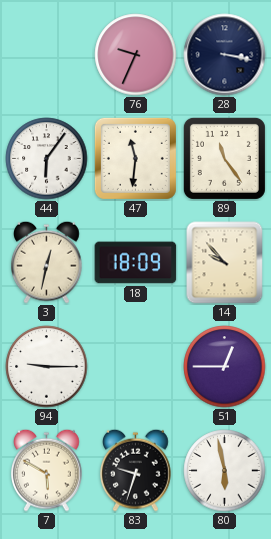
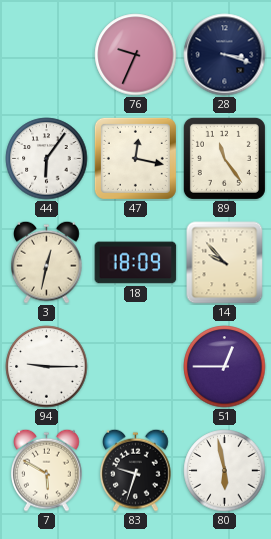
28: 3:17 -> 3:18 (225, 55)
47: 11:31 -> 12:17 (135, 158)
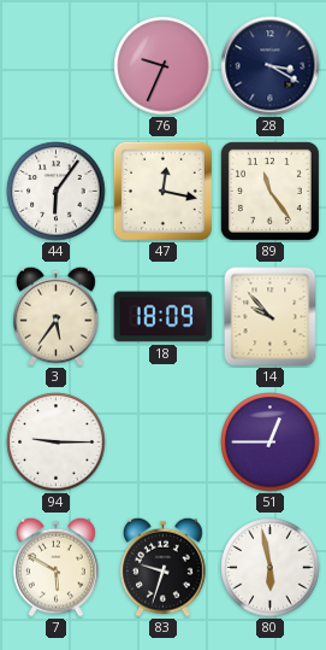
28: 3:18 -> 3:20 (271, 66)
3: 12:32 -> 5:36 (57, 316)
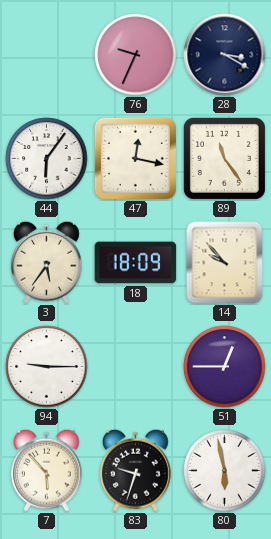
7: 5:50 -> 5:53 (47, 470)
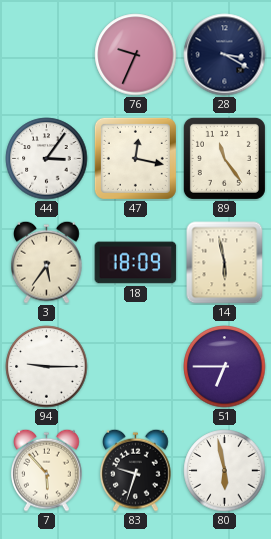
44: 6:06 -> 3:06 (47, 159)
14: 9:53 -> 5:58 (225, 263)
51: 12:45 -> 6:45 (225, 367)
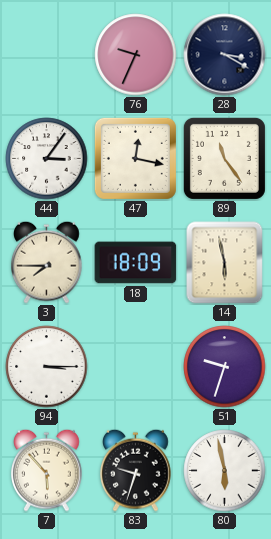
3: 5:36 -> 7:45 (47, 262)
94: 9:15 -> 3:15 (47, 367)
51: 6:45 -> 9:33 (225, 367)
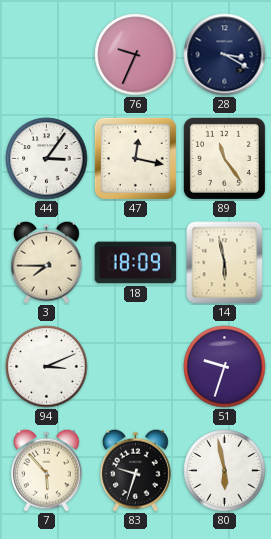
94: 3:15 -> 3:11 (47, 367)
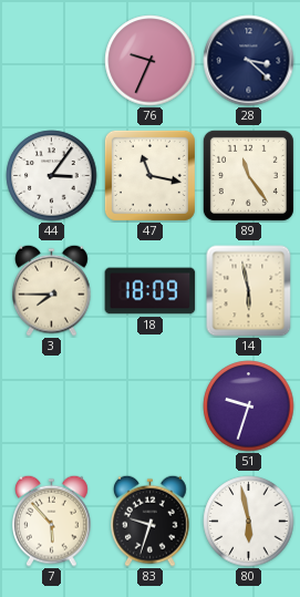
28: 3:20 -> 3:22 (249, 61)
47: 12:17 -> 11:17 (149, 175)
94: 3:11 -> none (47, 367)
